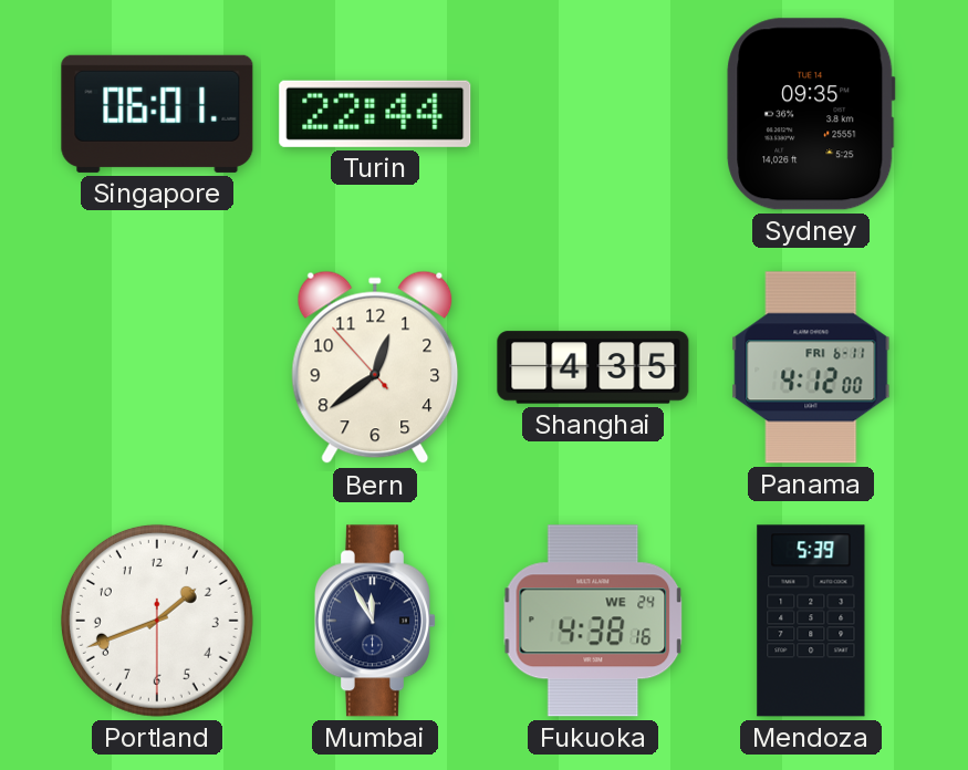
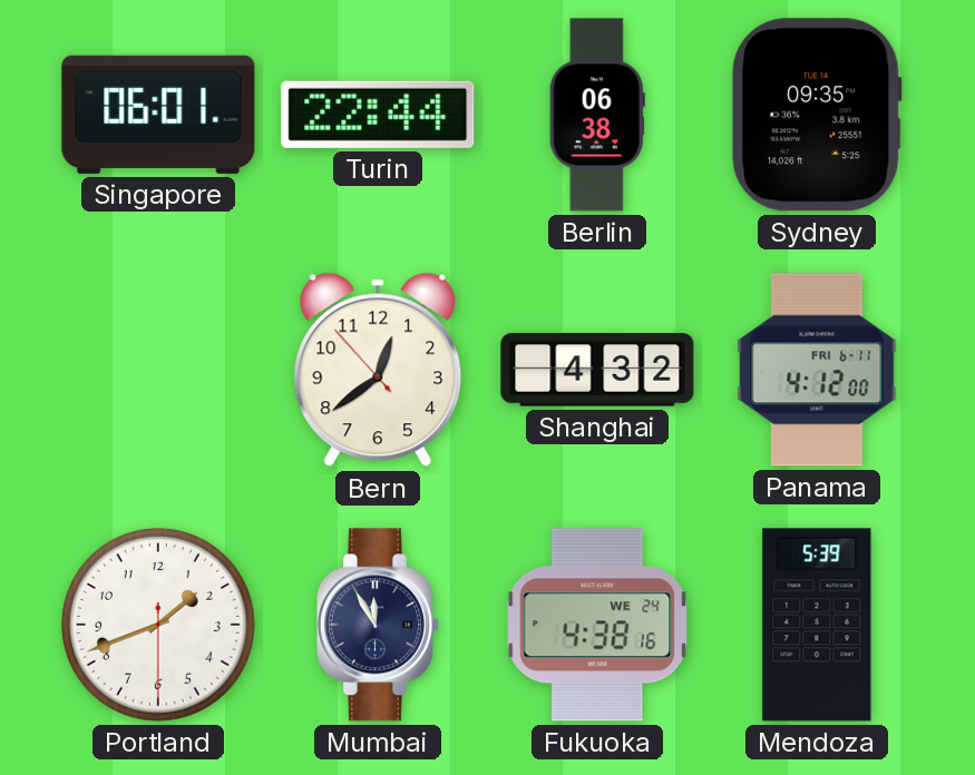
Berlin: none -> 06:38 (597, 115)
Shanghai: 4:35 -> 4:32 (597, 370)
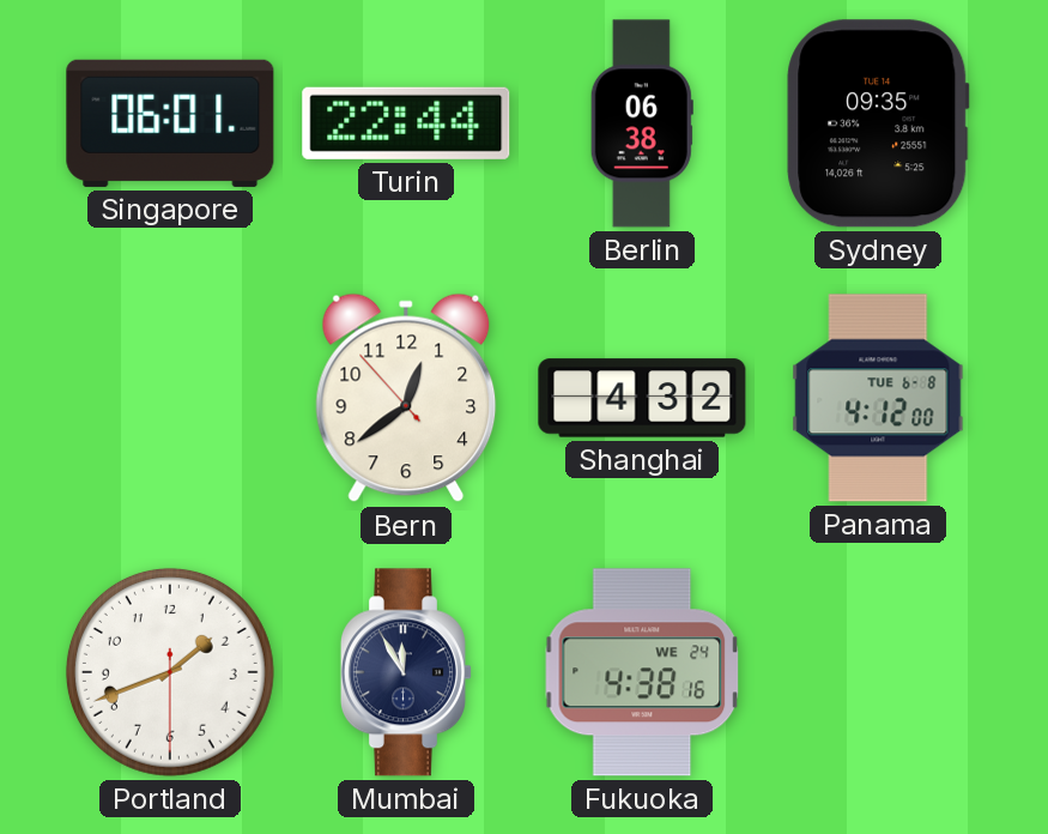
Panama date: FRI 6-11 -> TUE 6-8 (878, 398)
Mendoza: 5:39 -> none (817, 625)
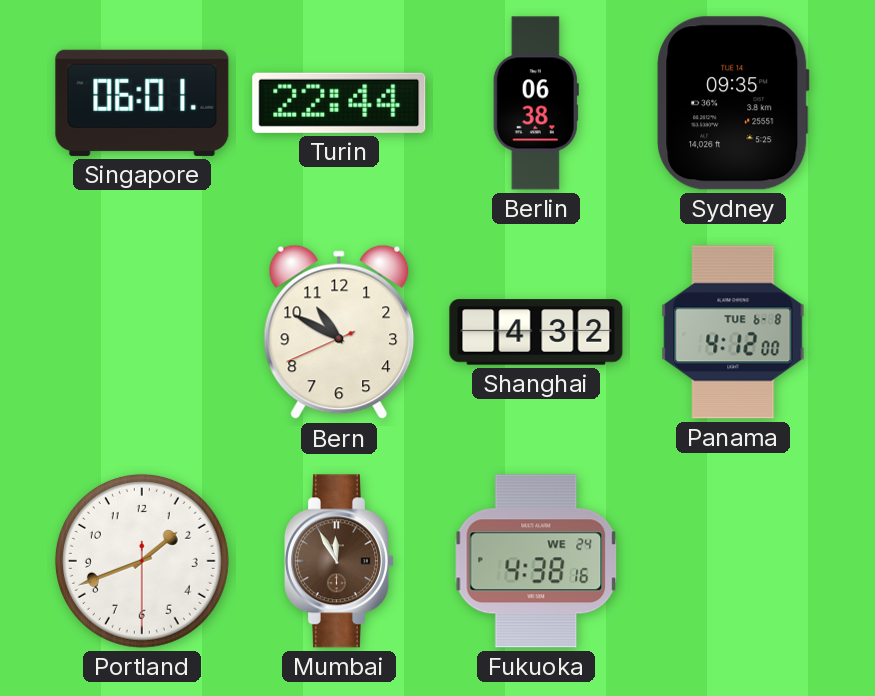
Bern: 12:38 -> 10:49 (339, 332)
Mumbai dial: navy -> brown (339, 561)
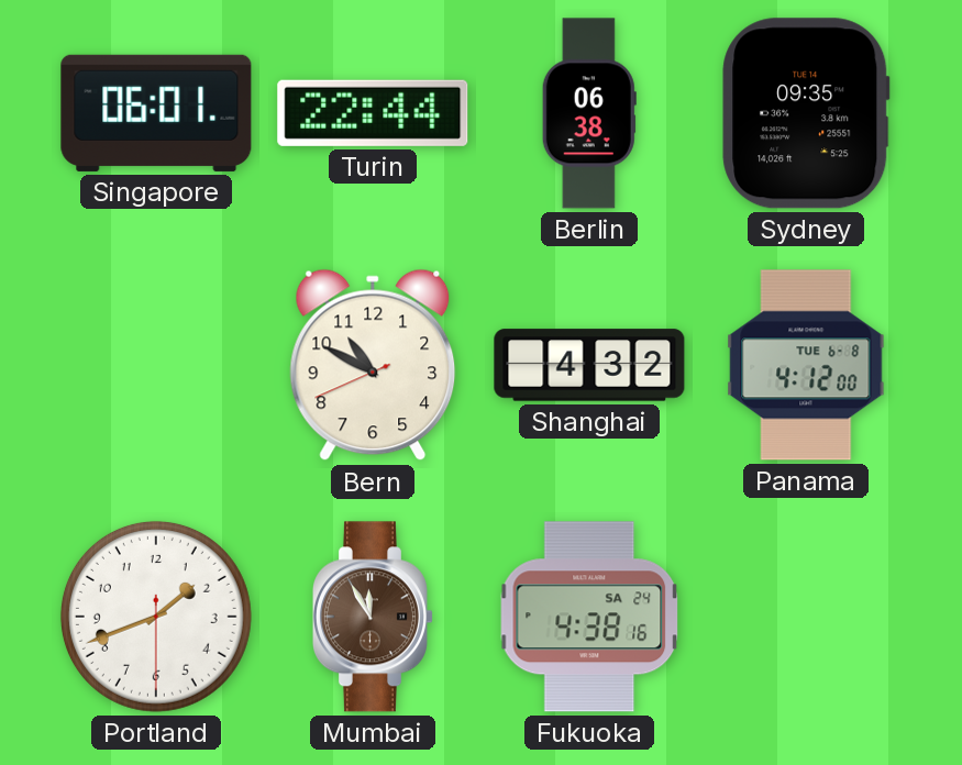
Fukuoka date: WE 24 -> SA 24 (589, 617)
